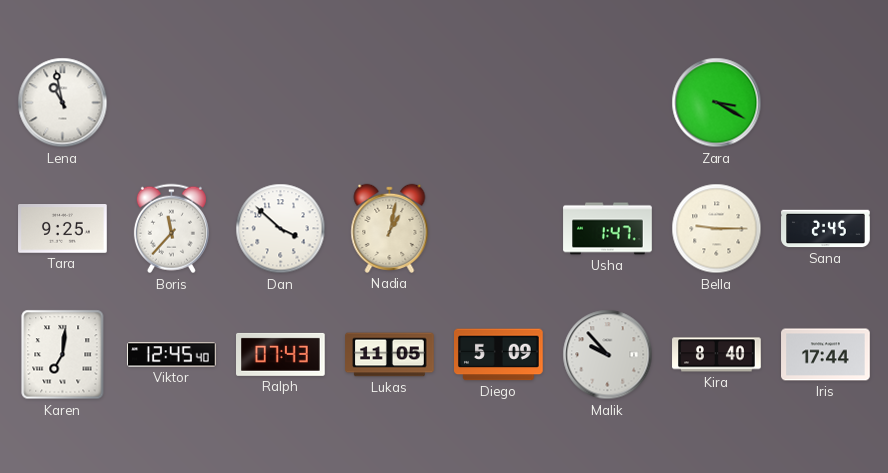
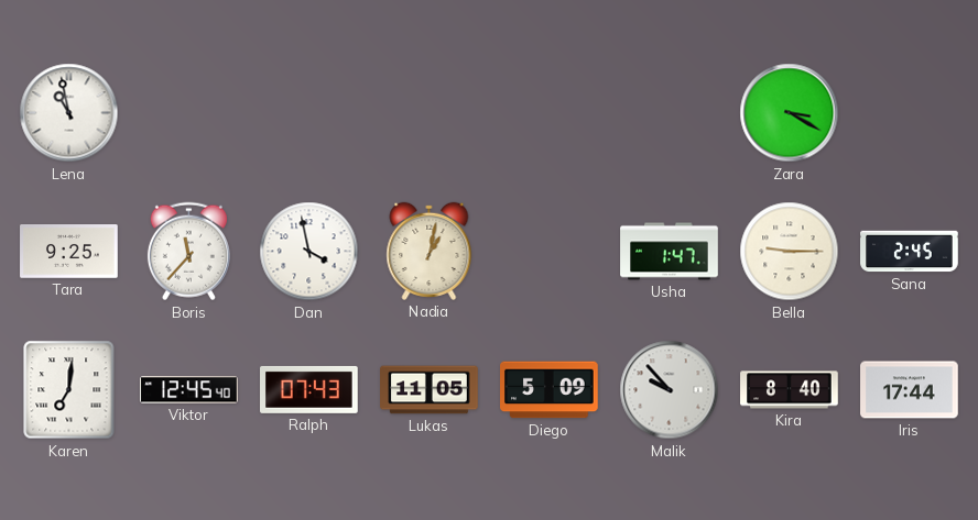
Dan: 3:52 -> 3:58 (309, 252)
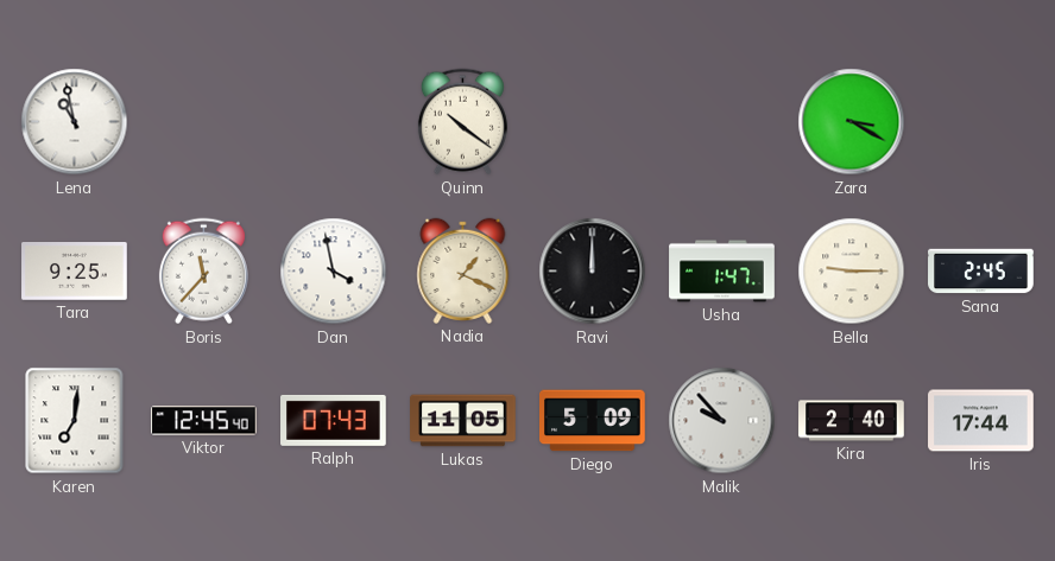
Quinn: none -> 10:21 (462, 122)
Nadia: 1:02 -> 1:19 (463, 270)
Ravi: none -> 12:00 (593, 272)
Kira: 8:40 -> 2:40 (852, 421)
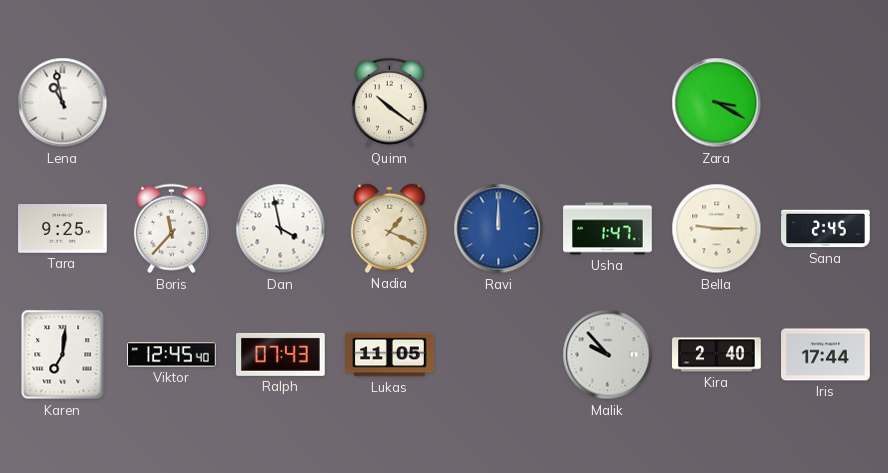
Ravi dial: black -> blue (499, 229)
Diego: 5:09 -> none (593, 421)
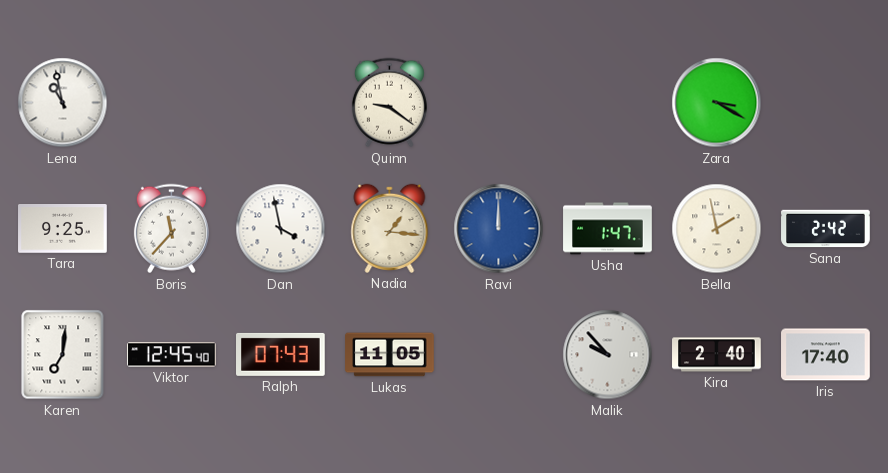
Quinn: 10:21 -> 9:21 (389, 103)
Nadia: 1:19 -> 1:16 (390, 228)
Bella: 9:15 -> 1:58 (717, 229)
Sana: 2:45 -> 2:42 (826, 229)
Iris: 17:44 -> 17:40 (826, 355)
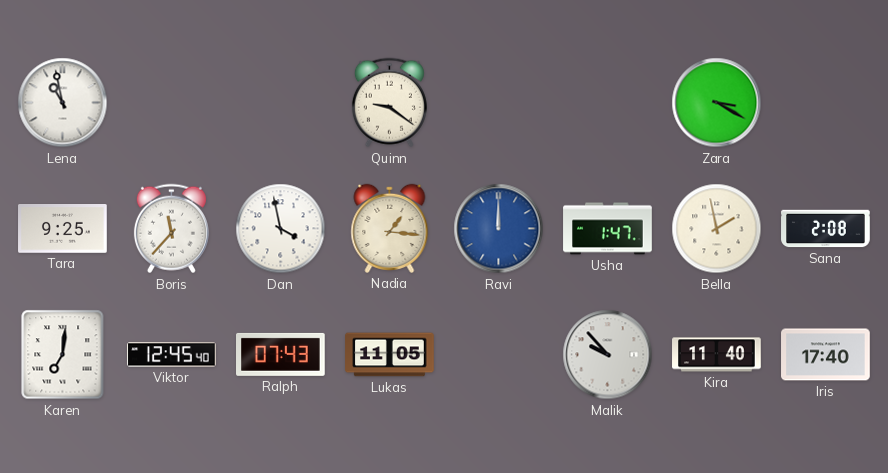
Sana: 2:42 -> 2:08 (826, 229)
Kira: 2:40 -> 11:40 (717, 355)
